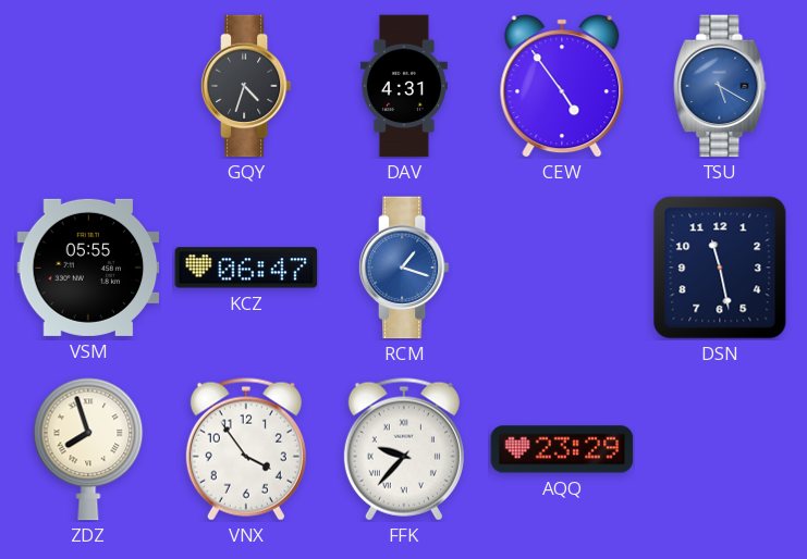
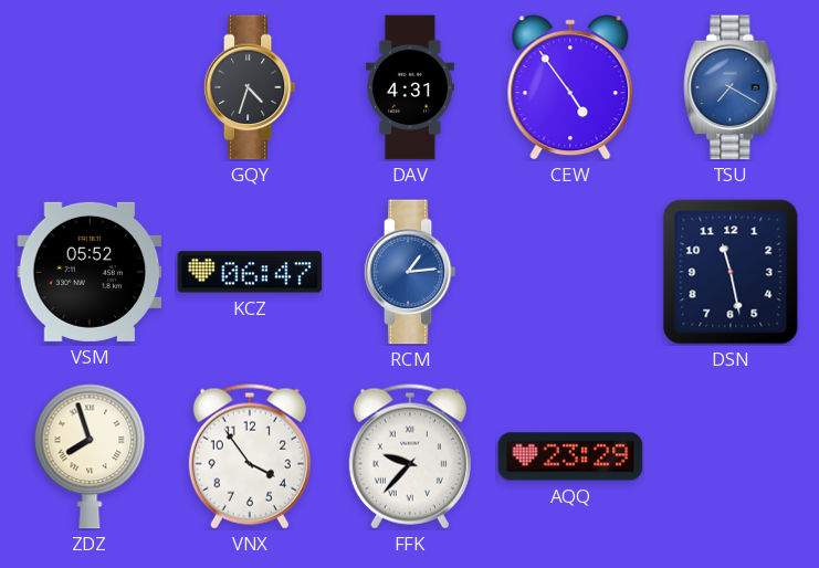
TSU: 5:20 -> 7:20 (731, 87)
VSM: 05:55 -> 05:52 (90, 272)
RCM: 1:18 -> 1:14 (410, 272)
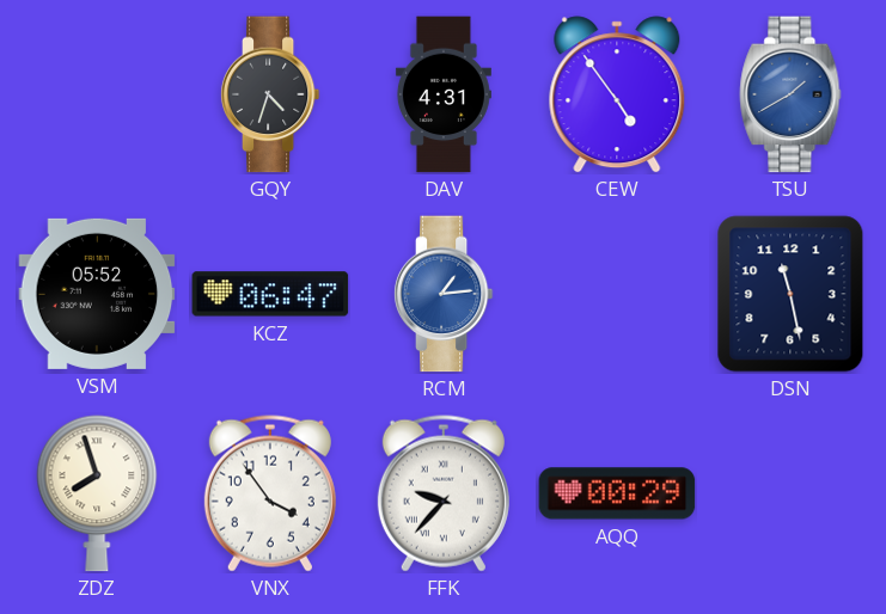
TSU: 7:20 -> 1:40 (790, 94)
AQQ: 23:29 -> 00:29 (617, 493)
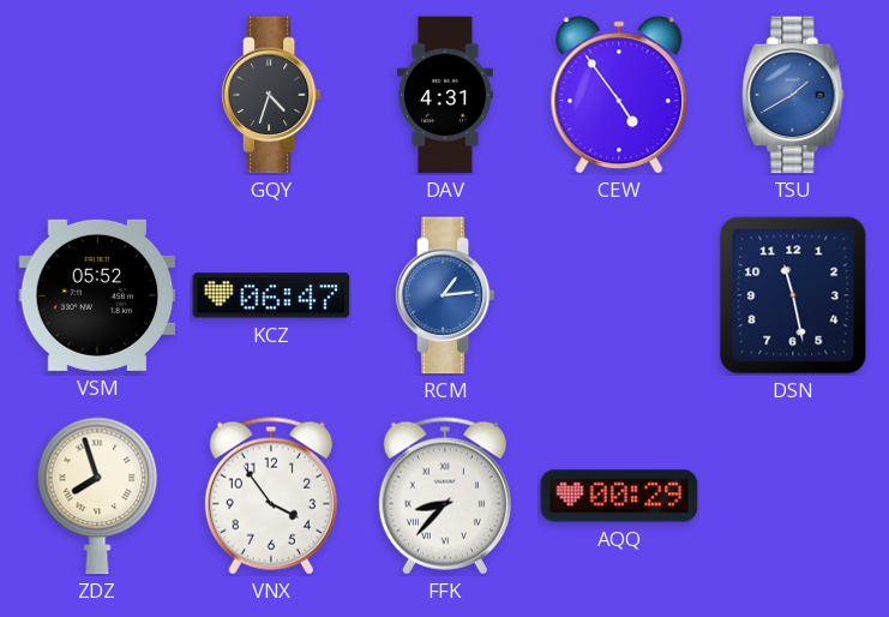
FFK: 9:37 -> 8:37 (445, 496)
